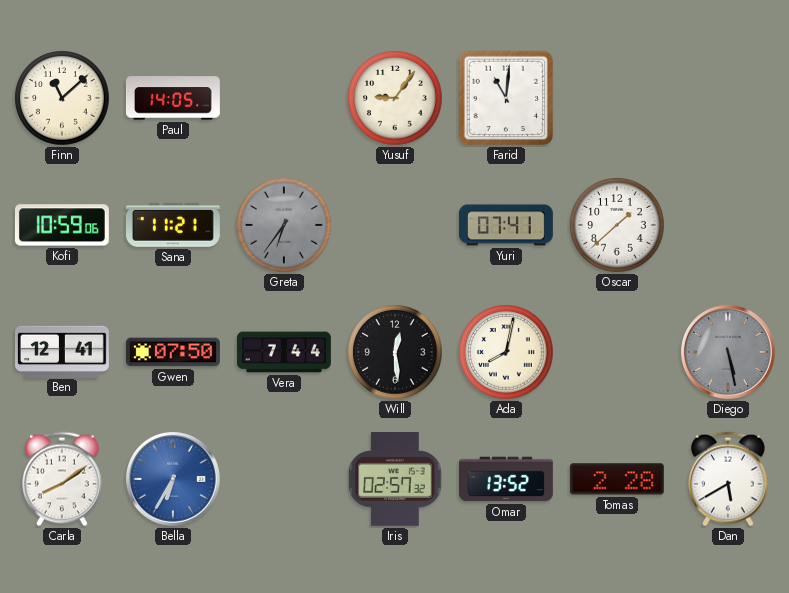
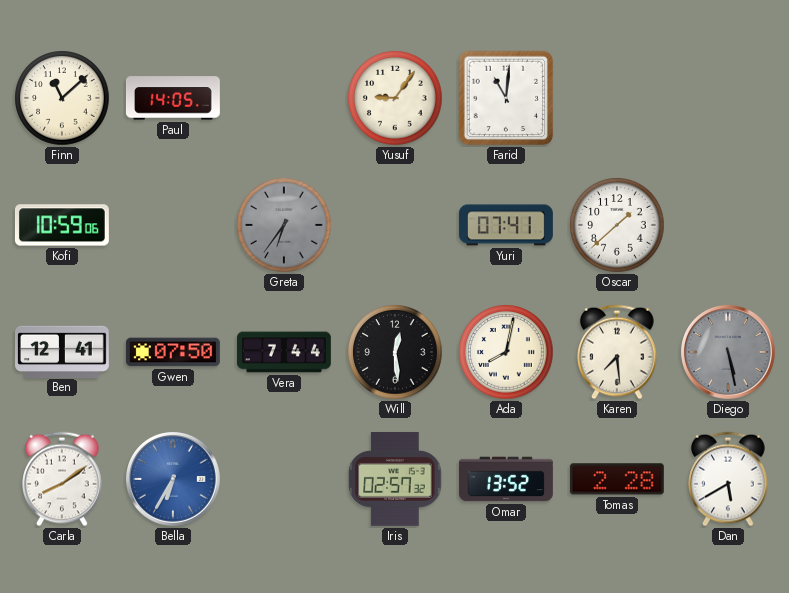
Sana: 11:21 -> none (173, 225)
Karen: none -> 7:29 (617, 352)
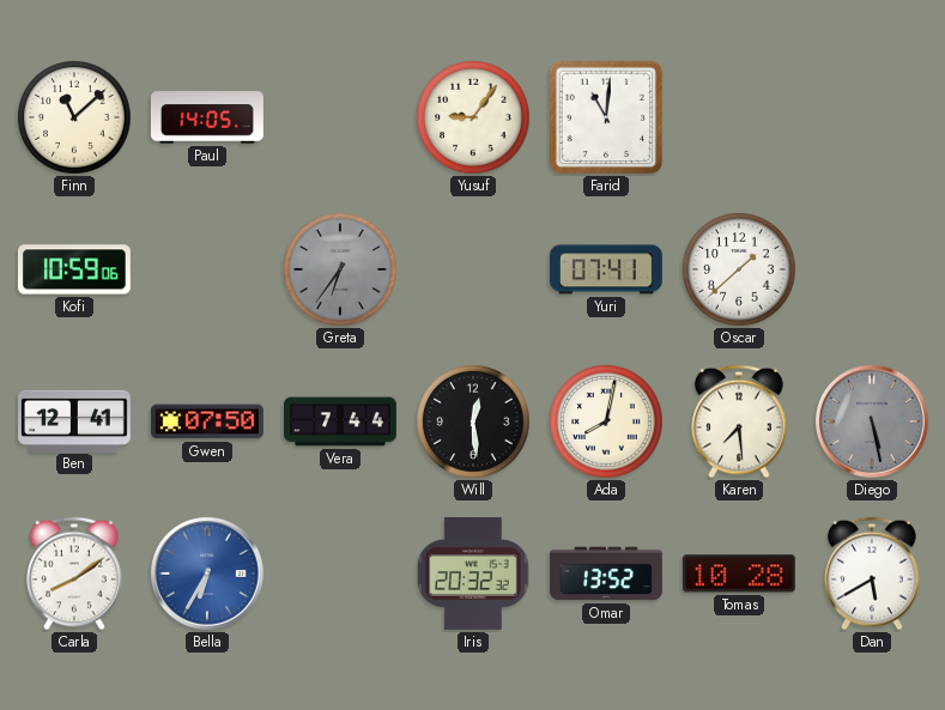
Iris: 02:57 -> 20:32 (473, 574)
Tomas: 2:28 -> 10:28 (739, 574)
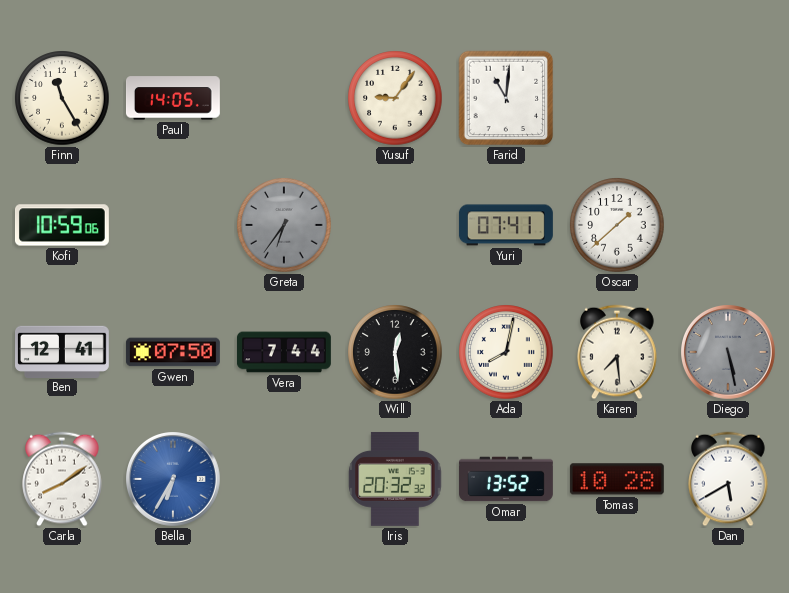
Finn: 11:08 -> 11:25 (62, 98)
